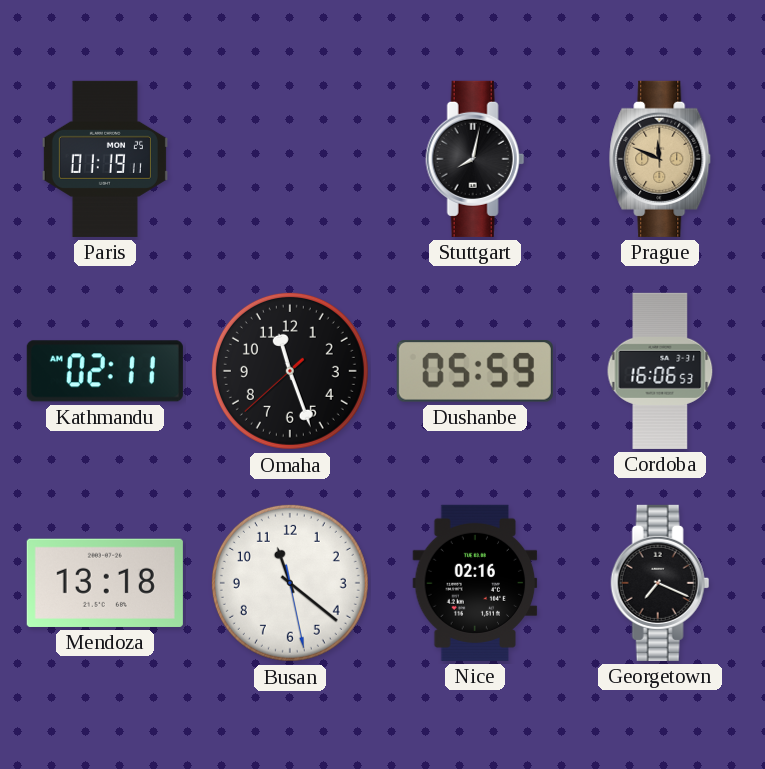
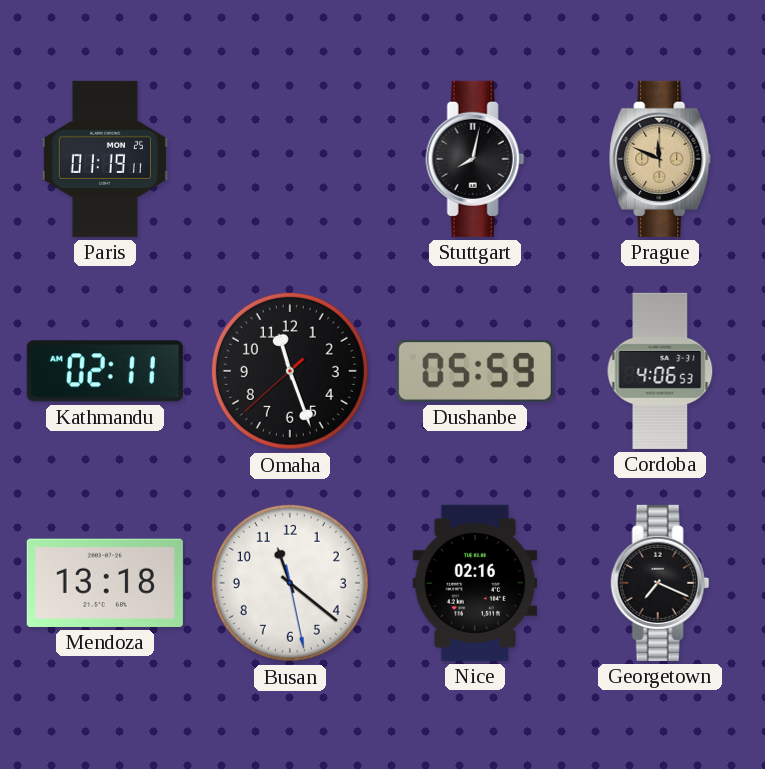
Cordoba: 16:06 -> 4:06 (660, 371)
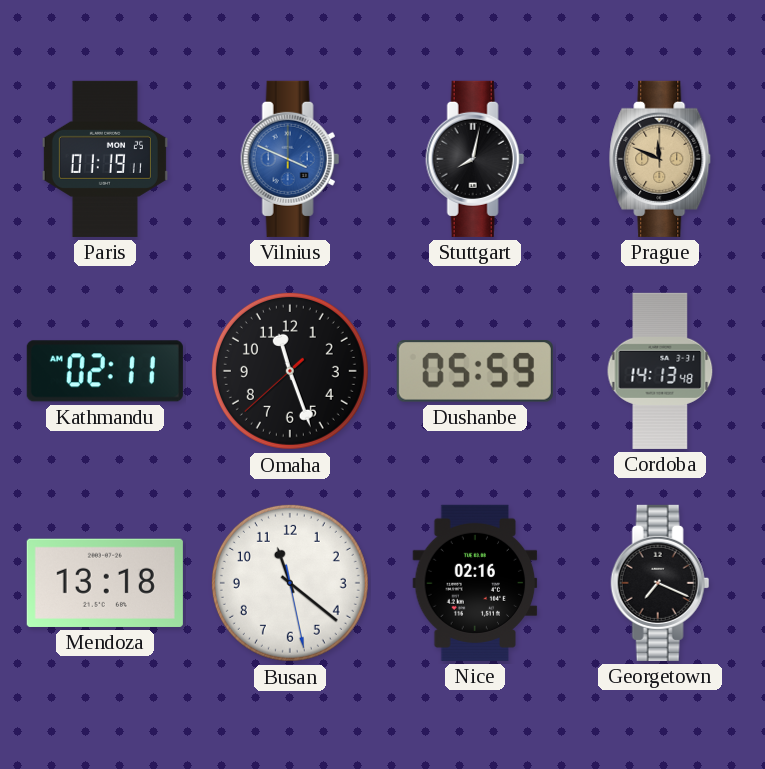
Vilnius: none -> 3:49 (290, 159)
Cordoba: 4:06 -> 14:13 (660, 371)
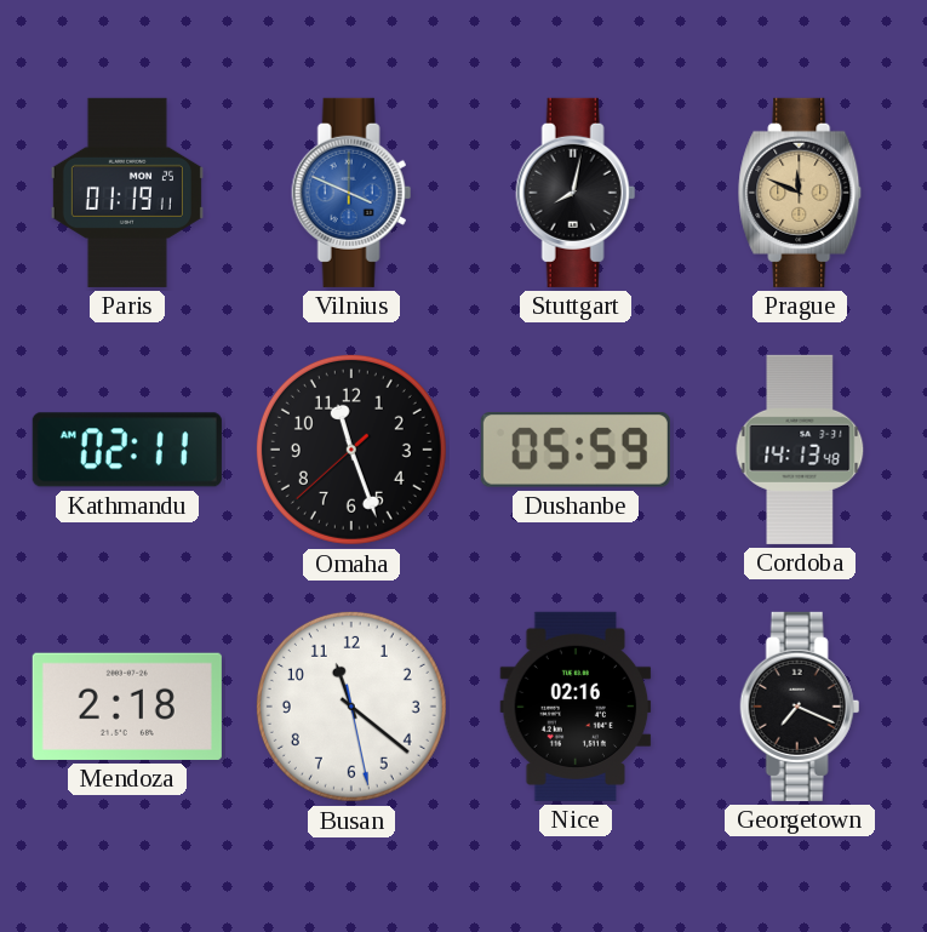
Mendoza: 13:18 -> 2:18 (127, 707)
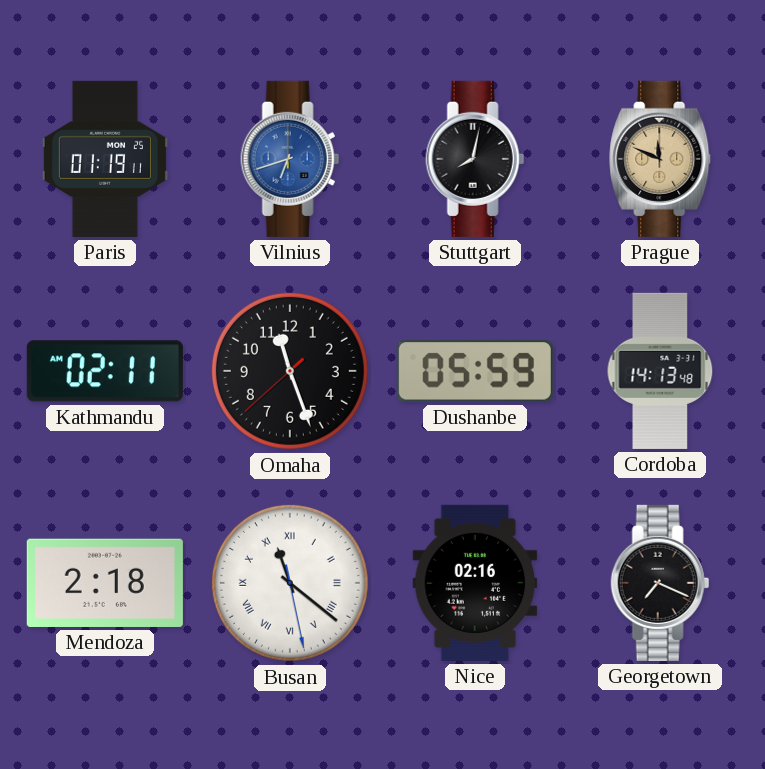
Vilnius: 3:49 -> 6:42 (290, 159)
Busan numerals: Arabic -> Roman (290, 583)
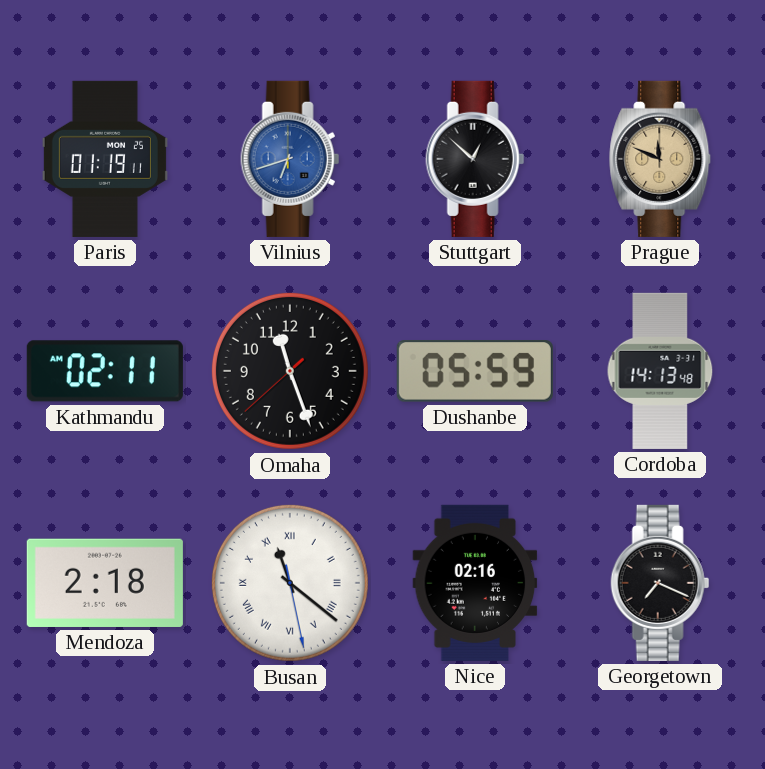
Stuttgart: 8:02 -> 12:52 (475, 159)
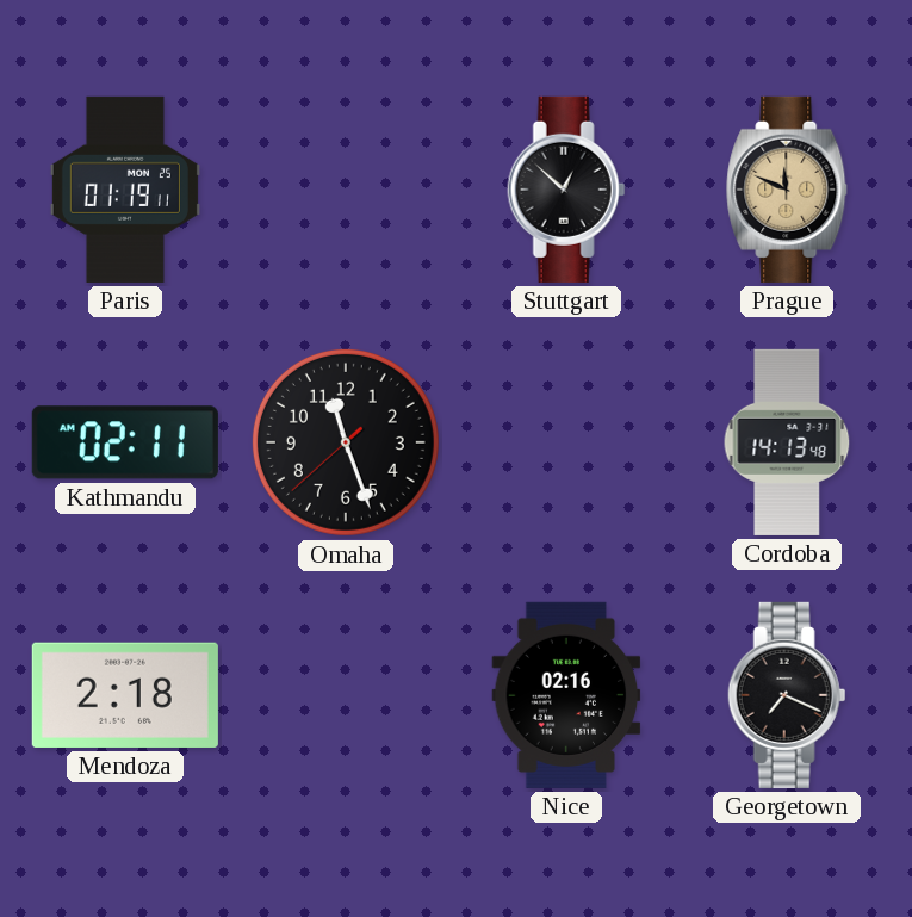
Vilnius: 6:42 -> none (290, 159)
Dushanbe: 05:59 -> none (475, 372)
Busan: 11:21 -> none (290, 583)
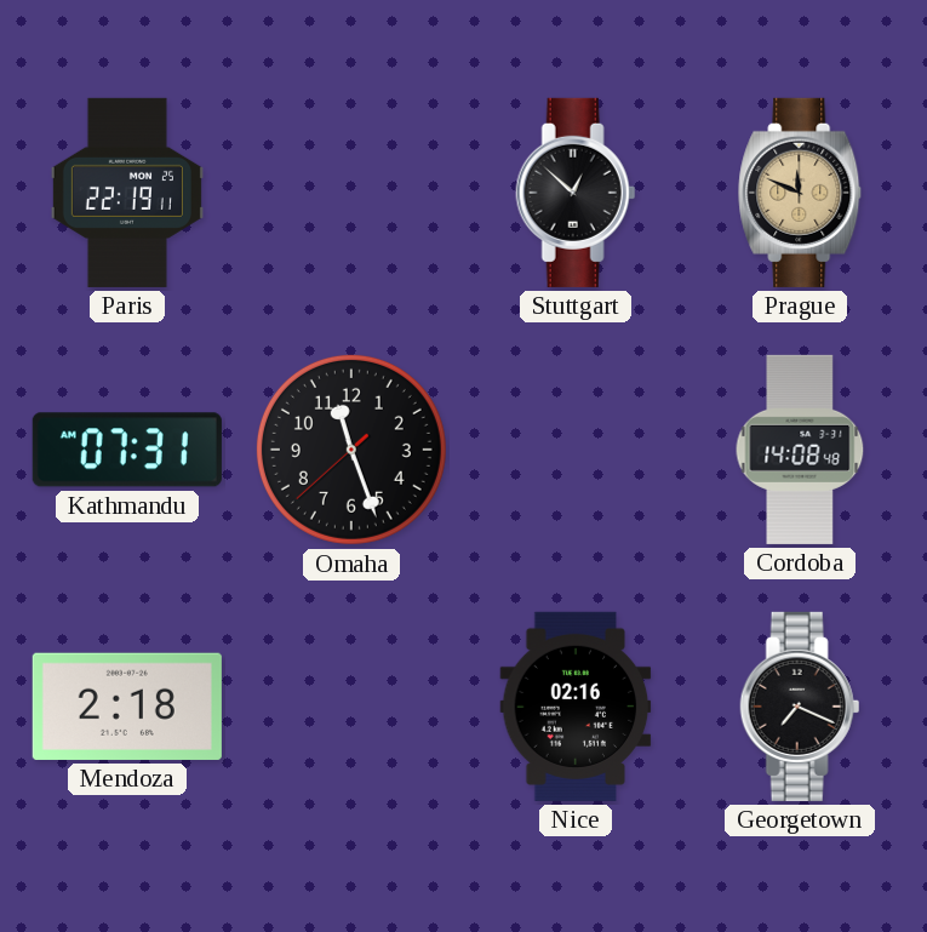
Paris: 01:19 -> 22:19 (127, 193)
Kathmandu: 02:11 -> 07:31 (127, 450)
Cordoba: 14:13 -> 14:08 (800, 450)
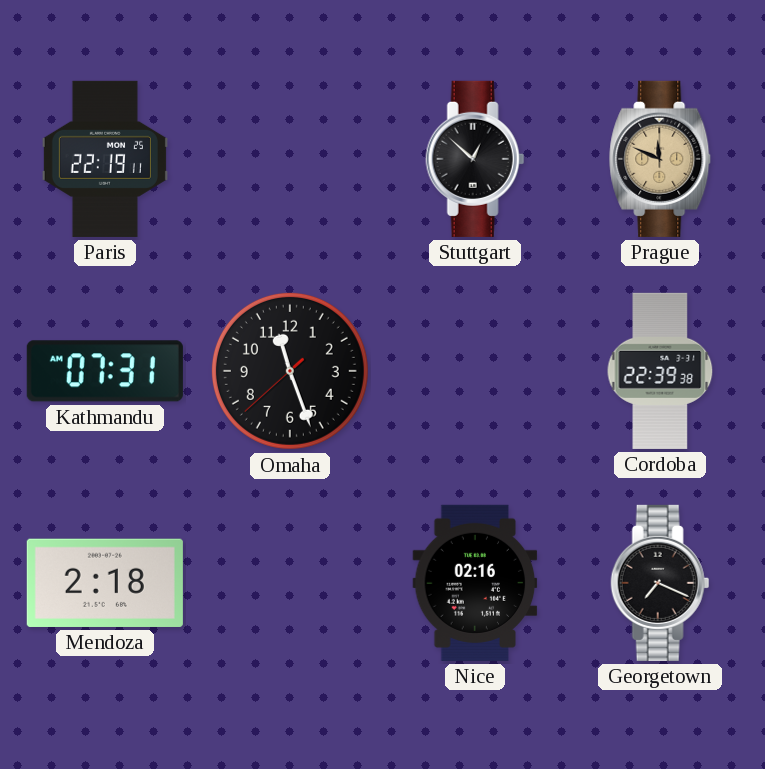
Cordoba: 14:08 -> 22:39 (660, 371)
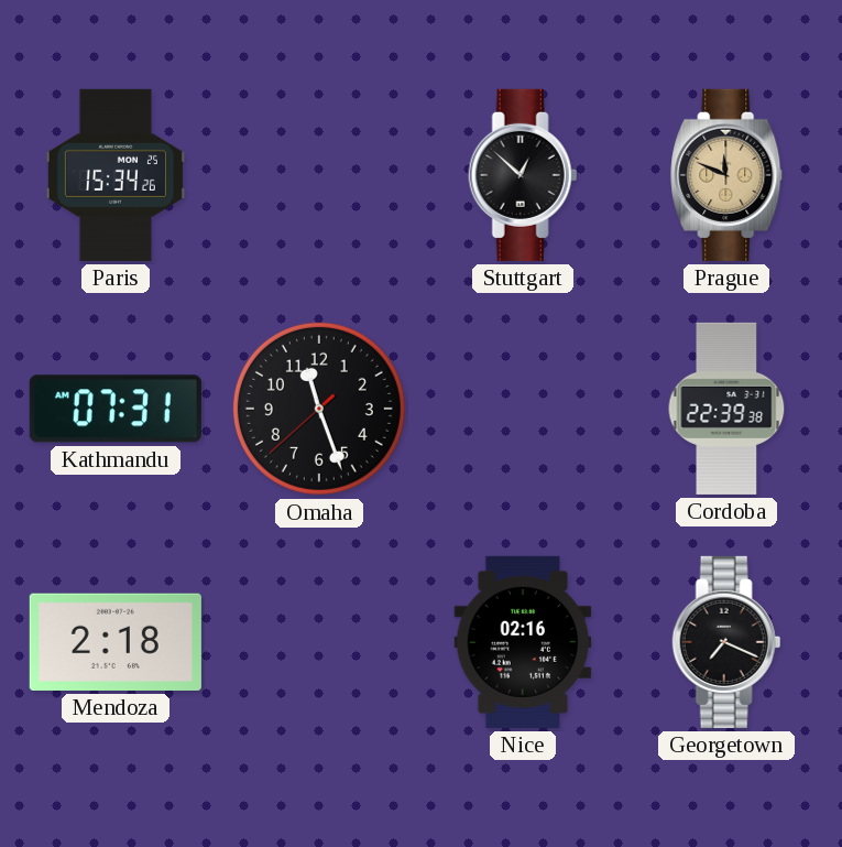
Paris: 22:19 -> 15:34 (116, 175)
